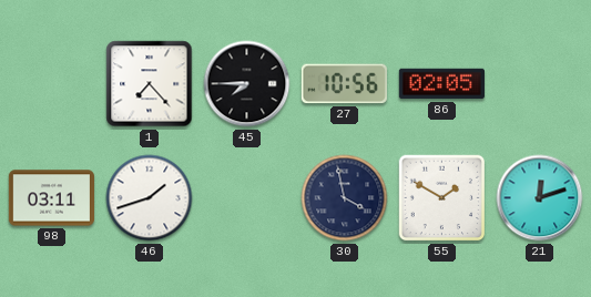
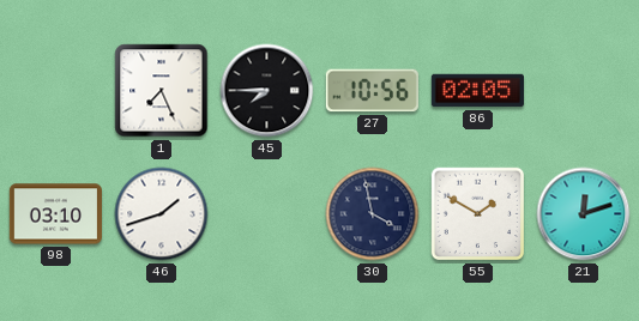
1: 7:23 -> 7:26 (162, 91)
98: 03:11 -> 03:10 (55, 214)
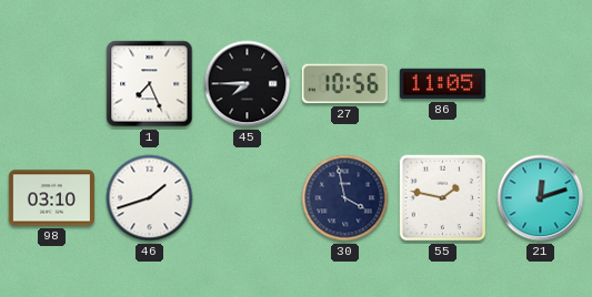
86: 02:05 -> 11:05 (442, 84)
55: 1:50 -> 1:47 (443, 198)
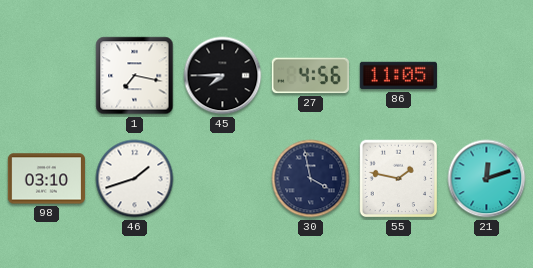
1: 7:26 -> 7:17 (135, 76)
27: 10:56 -> 4:56 (310, 76)
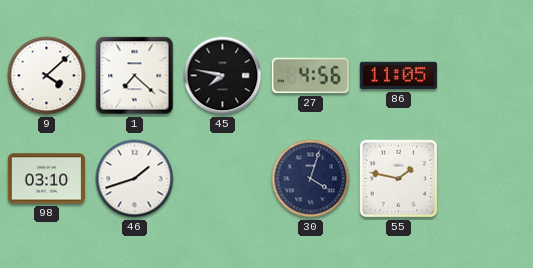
9: none -> 4:08 (47, 76)
1: 7:17 -> 7:22 (135, 76)
45: 7:45 -> 7:47 (223, 76)
30: 3:58 -> 4:03 (311, 179)
21: 12:12 -> none (487, 179)
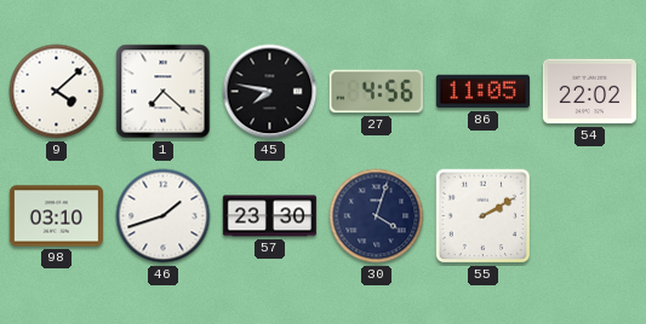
54: none -> 22:02 (589, 92)
57: none -> 23:30 (269, 216)
55: 1:47 -> 2:10 (484, 216)
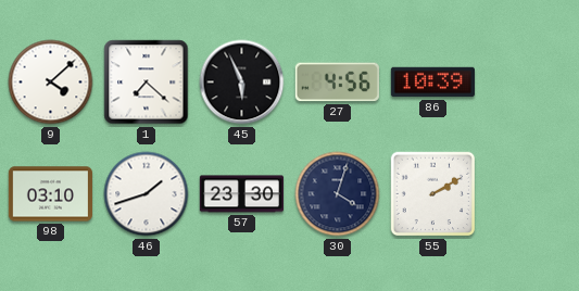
45: 7:47 -> 5:56 (242, 83)
86: 11:05 -> 10:39 (432, 83)
54: 22:02 -> none (589, 92)
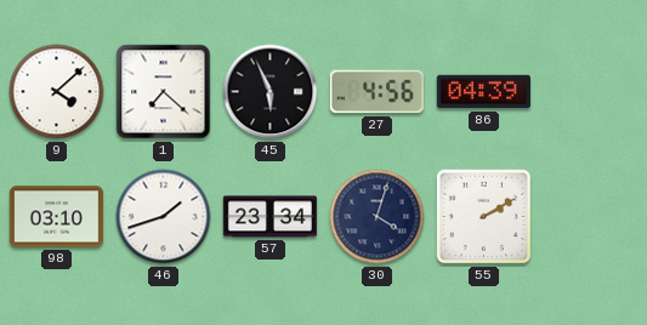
86: 10:39 -> 04:39 (483, 92)
57: 23:30 -> 23:34 (269, 217)
